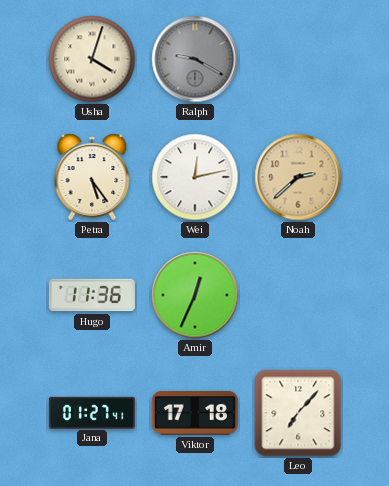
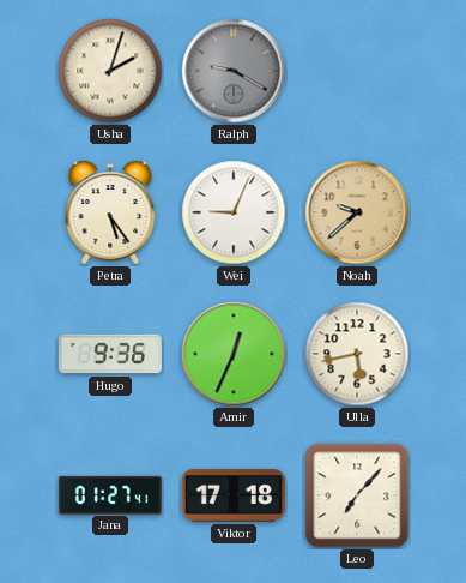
Usha: 4:03 -> 2:03 (110, 71)
Wei: 12:13 -> 9:04 (234, 212)
Noah: 2:38 -> 9:38 (357, 212)
Hugo: 11:36 -> 9:36 (110, 354)
Ulla: none -> 5:43 (357, 354)
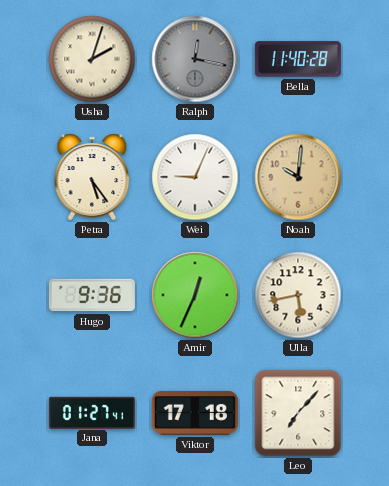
Ralph: 9:20 -> 12:17 (195, 59)
Bella: none -> 11:40 (298, 59)
Noah: 9:38 -> 10:01 (298, 177)
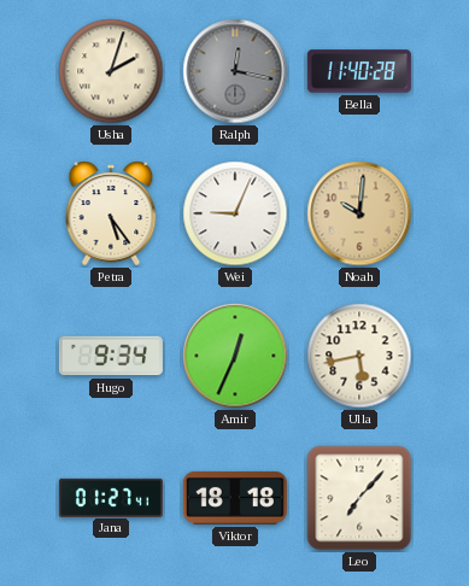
Hugo: 9:36 -> 9:34 (111, 356)
Viktor: 17:18 -> 18:18 (235, 498)
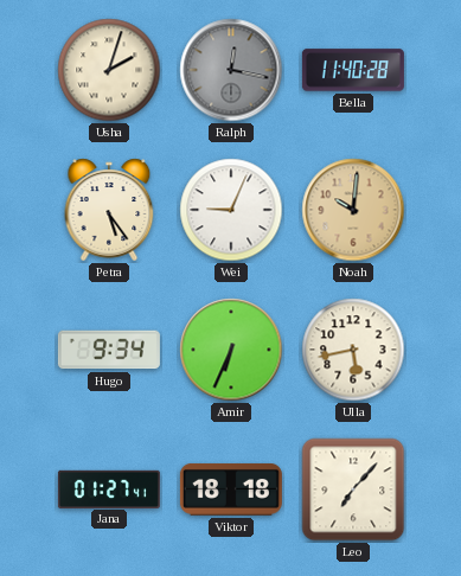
Amir: 12:34 -> 6:34 (231, 350)
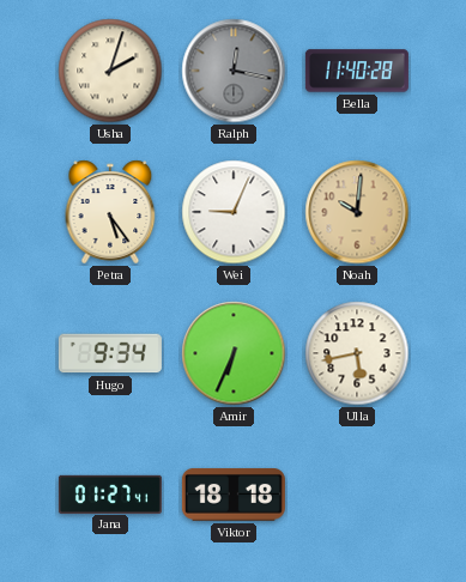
Leo: 7:07 -> none (353, 489)
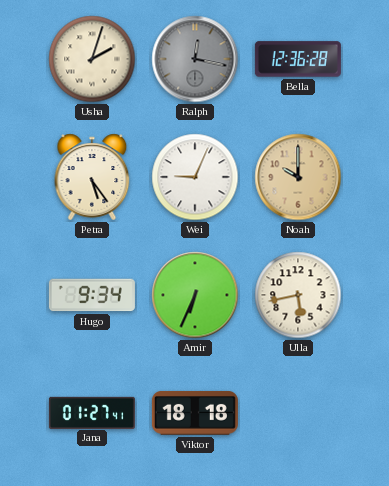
Bella: 11:40 -> 12:36 (298, 59)
Noah: 10:01 -> 10:00 (298, 177)
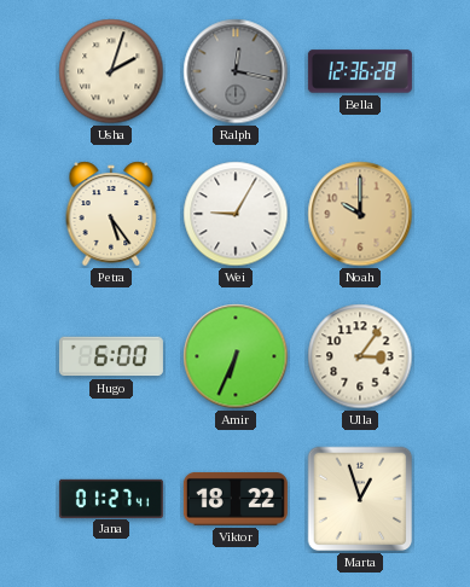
Wei: 9:04 -> 9:05 (236, 214)
Hugo: 9:34 -> 6:00 (111, 356)
Ulla: 5:43 -> 3:06 (360, 356)
Viktor: 18:18 -> 18:22 (236, 499)
Marta: none -> 12:57 (360, 499)
